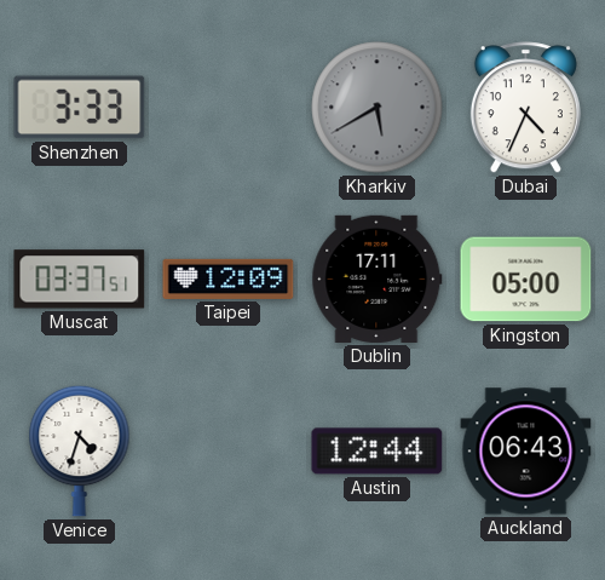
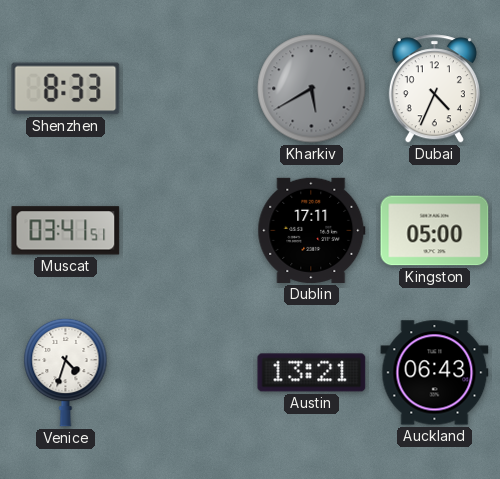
Shenzhen: 3:33 -> 8:33 (66, 89)
Muscat: 03:37 -> 03:41 (66, 231)
Taipei: 12:09 -> none (229, 278)
Austin: 12:44 -> 13:21 (312, 373)
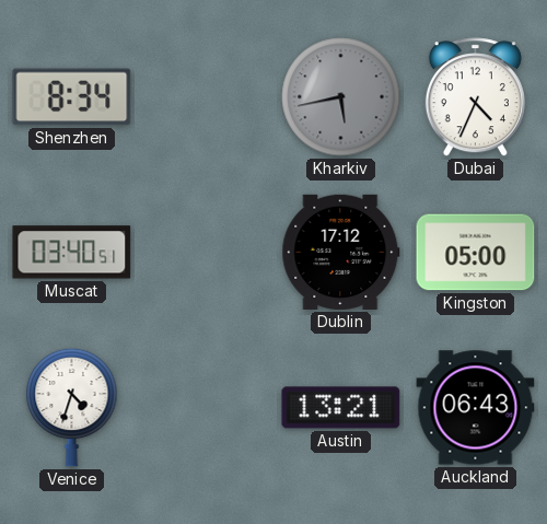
Shenzhen: 8:33 -> 8:34 (72, 97)
Kharkiv: 5:40 -> 5:43 (341, 97)
Muscat: 03:41 -> 03:40 (72, 253)
Dublin: 17:11 -> 17:12 (341, 252)
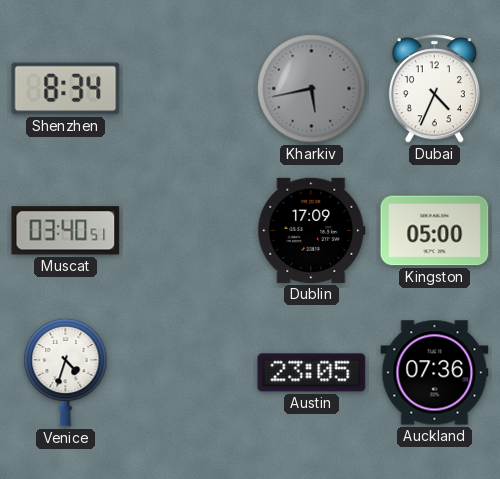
Dublin: 17:12 -> 17:09 (312, 230)
Austin: 13:21 -> 23:05 (312, 373)
Auckland: 06:43 -> 07:36 (435, 373)
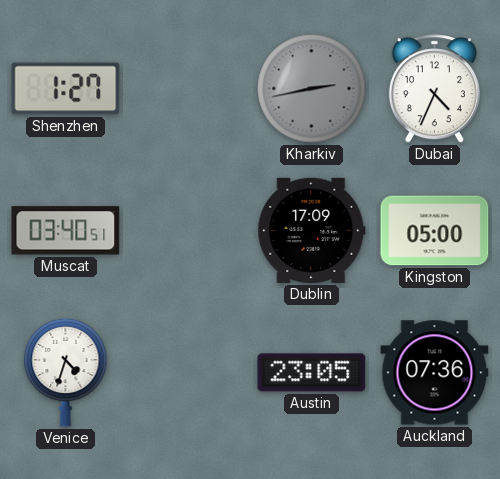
Shenzhen: 8:34 -> 1:27 (66, 89)
Kharkiv: 5:43 -> 2:43 (312, 89)
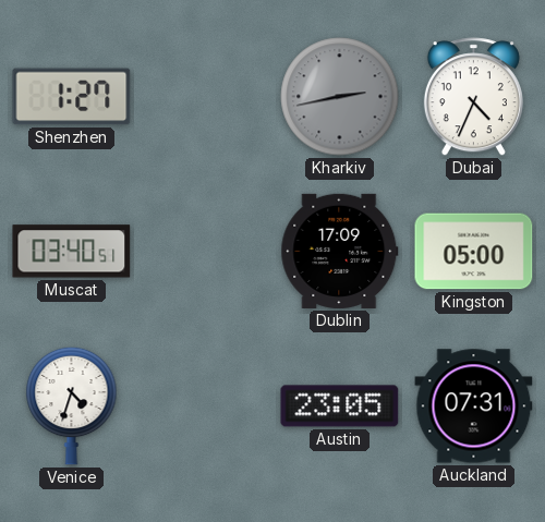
Auckland: 07:36 -> 07:31 (474, 406)
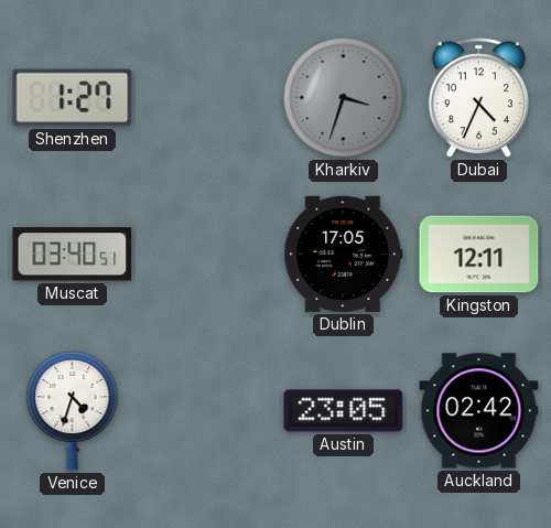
Kharkiv: 2:43 -> 3:33 (344, 98)
Dublin: 17:09 -> 17:05 (344, 254)
Kingston: 05:00 -> 12:11 (479, 255)
Auckland: 07:31 -> 02:42 (479, 411)
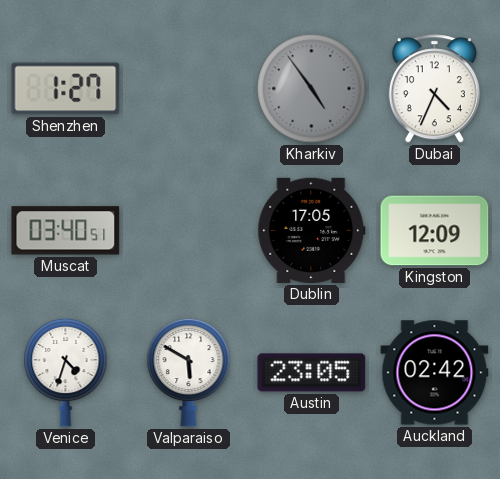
Kharkiv: 3:33 -> 4:54 (312, 89)
Kingston: 12:11 -> 12:09 (435, 231)
Valparaiso: none -> 5:50 (189, 372)
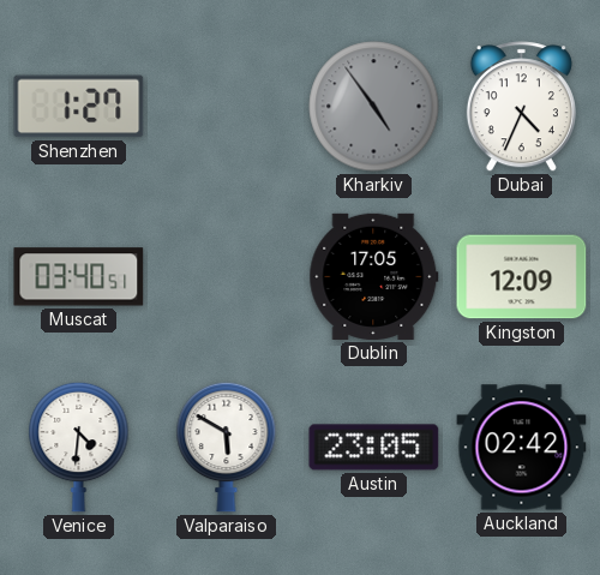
Venice: 4:33 -> 4:31 (79, 447)
